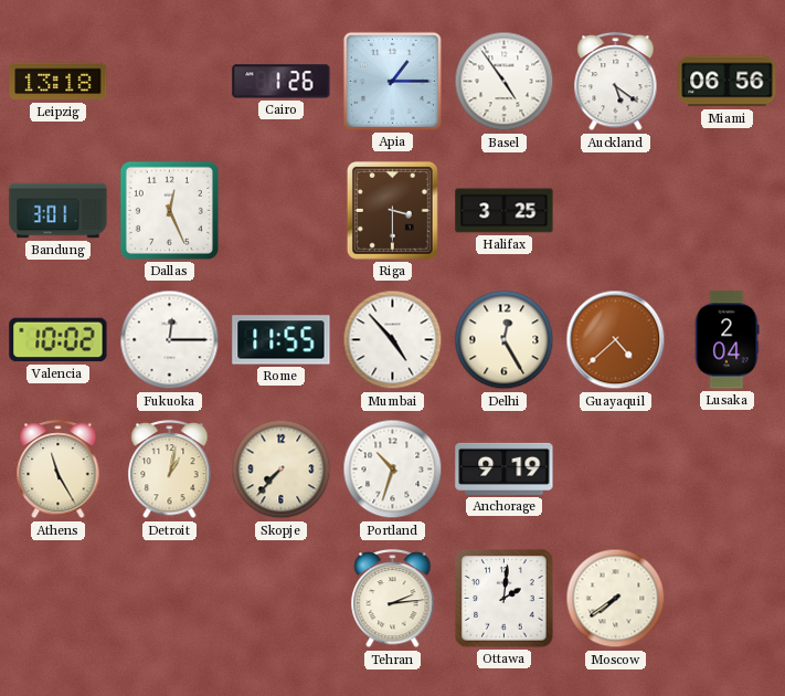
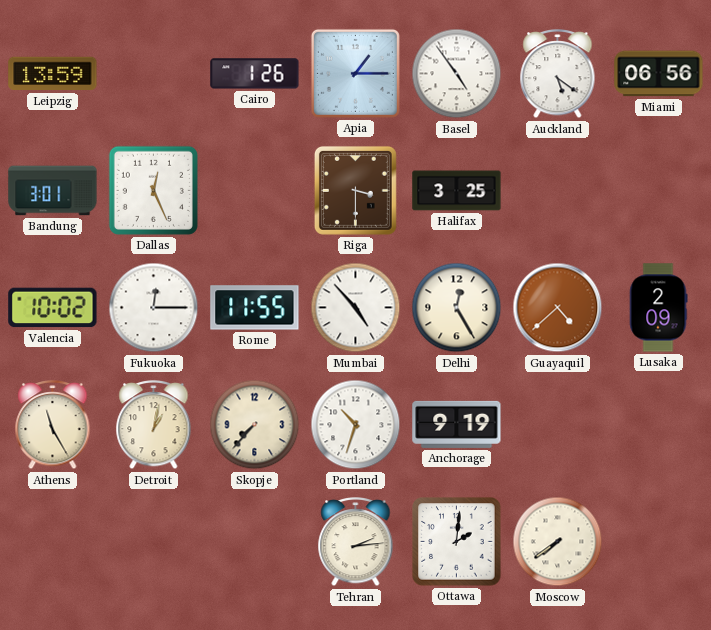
Leipzig: 13:18 -> 13:59 (53, 74)
Lusaka: 2:04 -> 2:09 (658, 308)
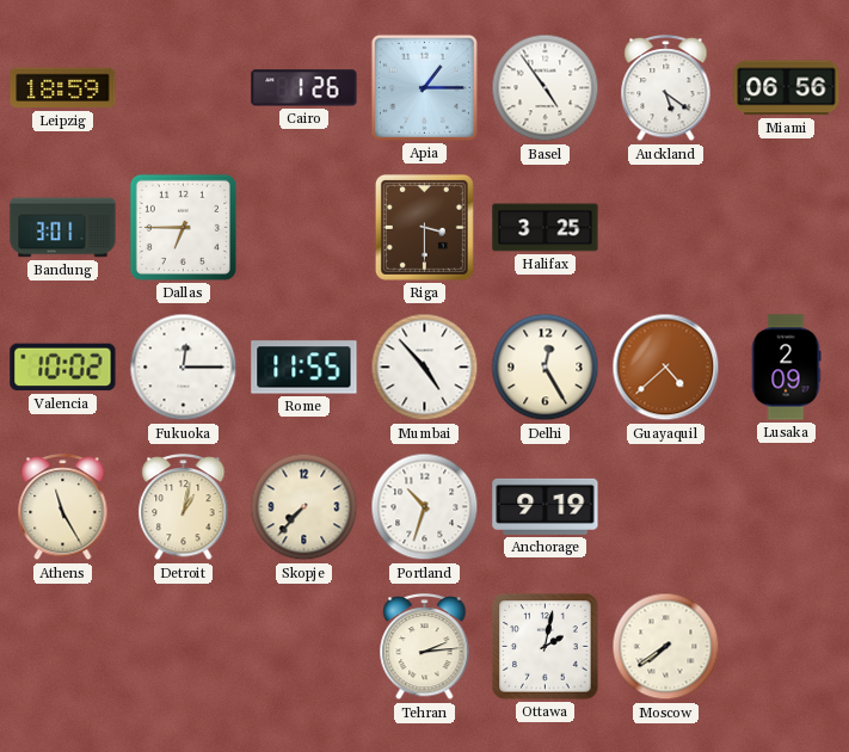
Leipzig: 13:59 -> 18:59 (63, 88)
Dallas: 12:26 -> 6:45 (183, 227)
Ottawa: 2:01 -> 2:02 (546, 647)
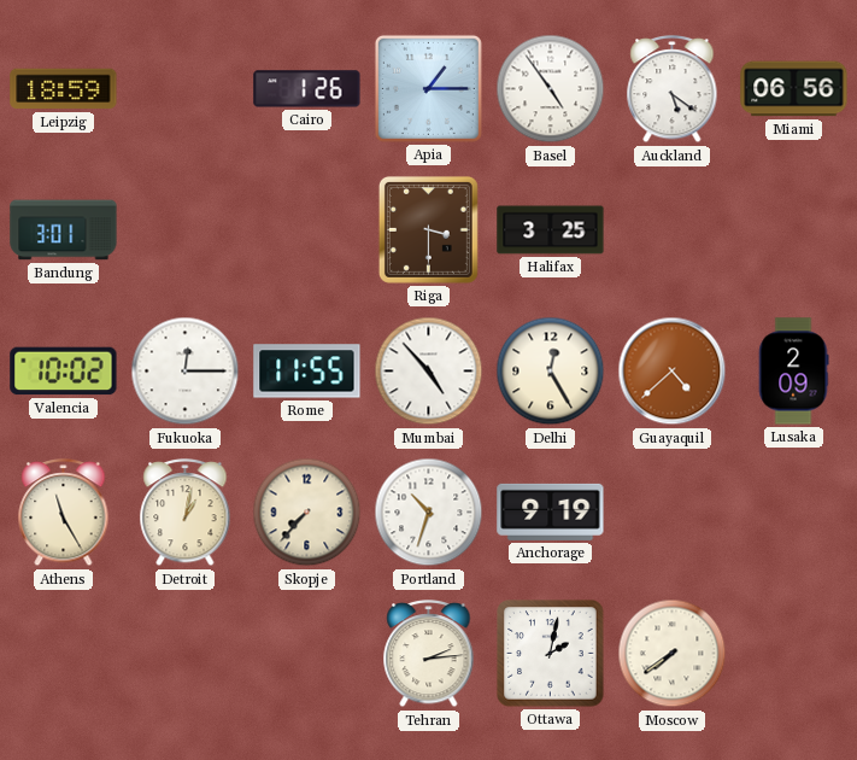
Dallas: 6:45 -> none (183, 227)
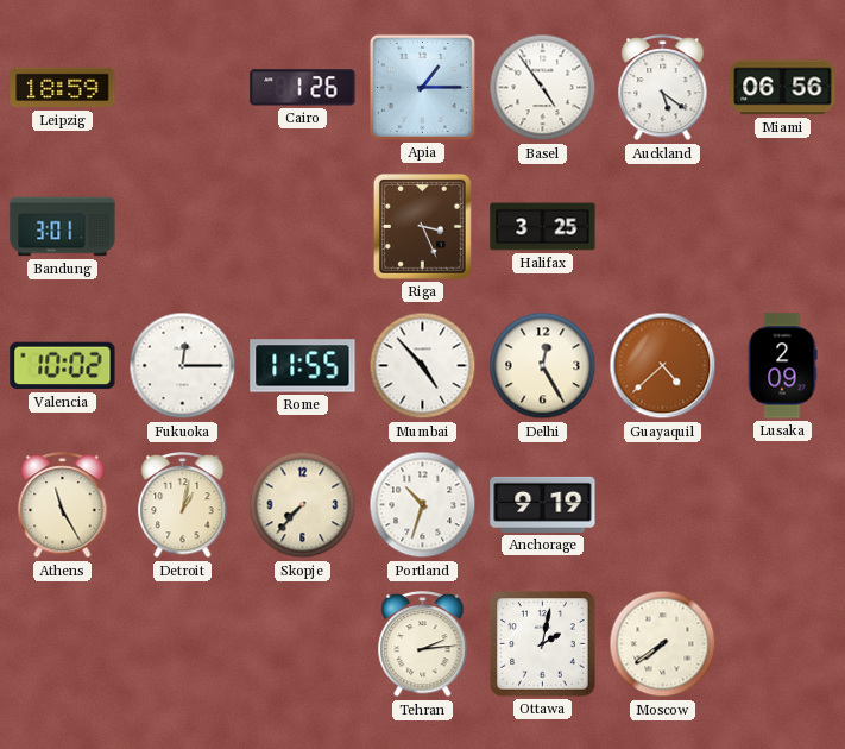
Riga: 3:30 -> 3:26 (422, 226)
